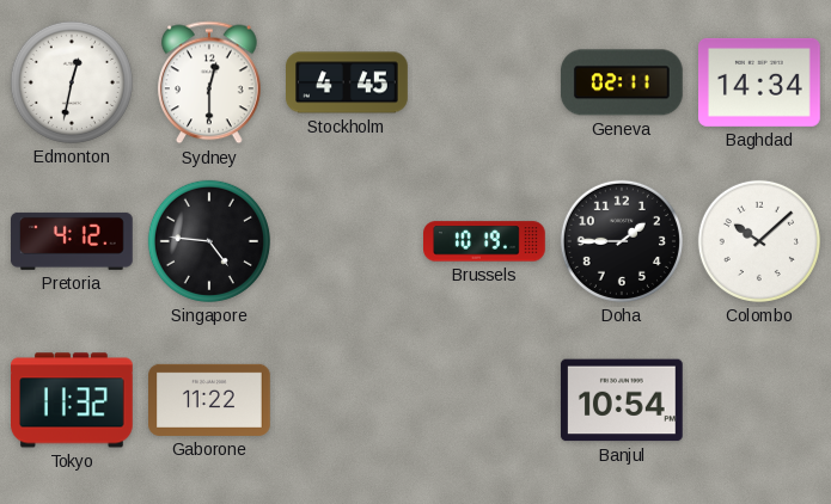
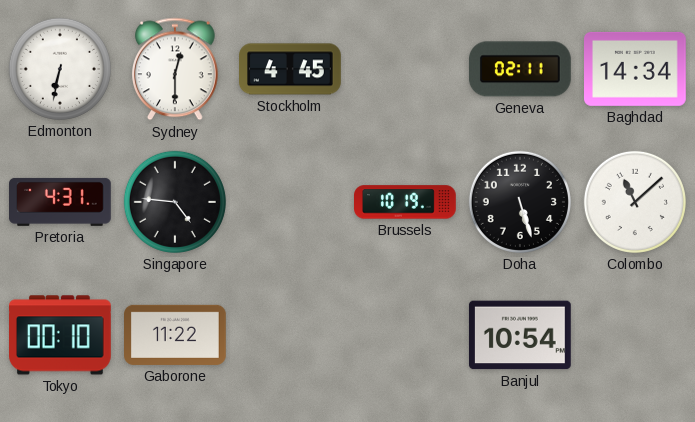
Edmonton: 12:32 -> 6:32 (60, 69)
Pretoria: 4:12 -> 4:31 (61, 202)
Doha: 1:45 -> 5:27 (520, 202)
Colombo: 10:08 -> 11:08 (635, 202)
Tokyo: 11:32 -> 00:10 (61, 335)
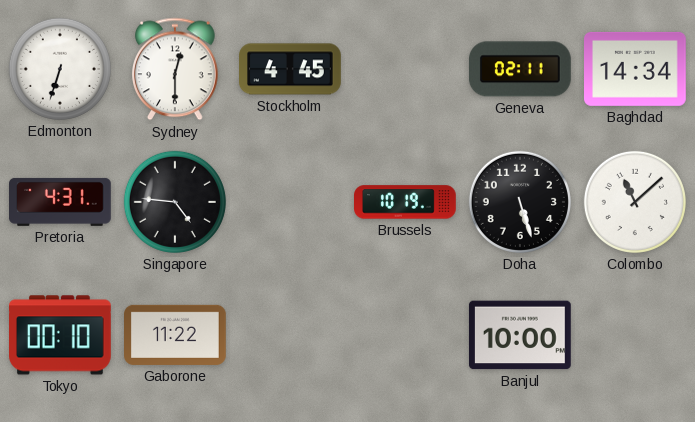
Edmonton: 6:32 -> 6:33 (60, 69)
Banjul: 10:54 -> 10:00 (520, 335)
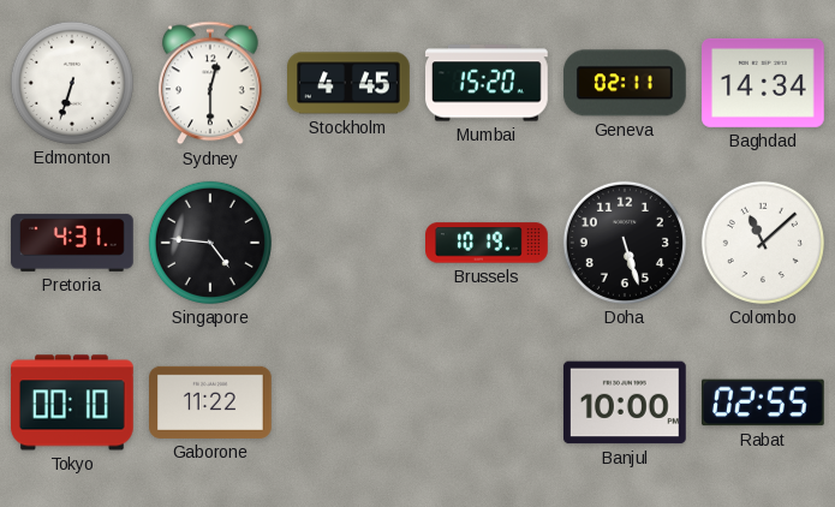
Mumbai: none -> 15:20 (488, 83)
Rabat: none -> 02:55 (763, 402)
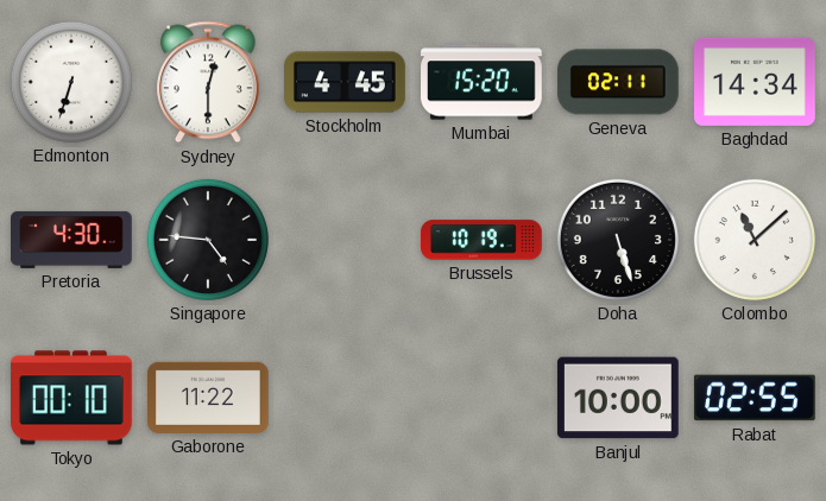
Pretoria: 4:31 -> 4:30 (72, 240)
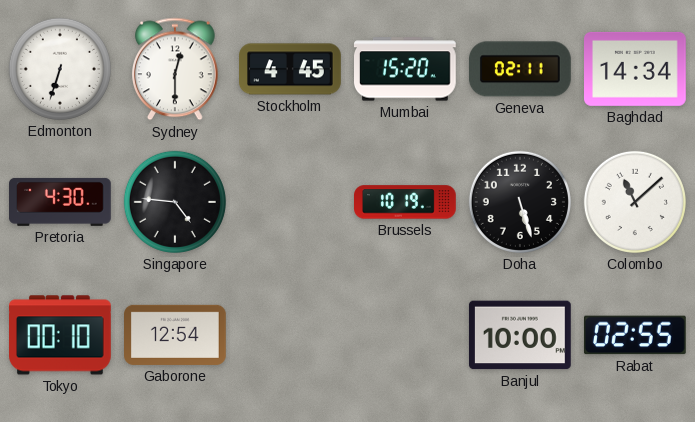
Gaborone: 11:22 -> 12:54 (176, 335)
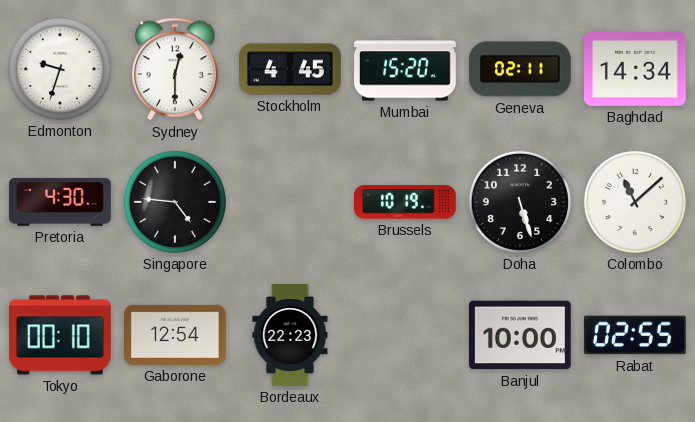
Edmonton: 6:33 -> 9:33 (60, 69)
Bordeaux: none -> 22:23 (290, 336)
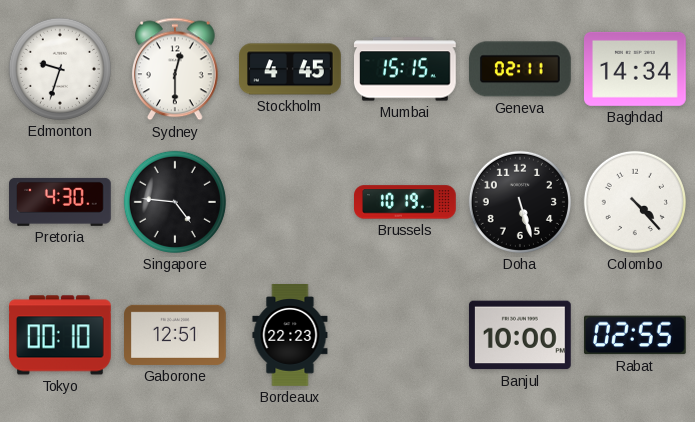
Mumbai: 15:20 -> 15:15 (406, 69)
Colombo: 11:08 -> 4:23 (635, 202)
Gaborone: 12:54 -> 12:51 (176, 335)
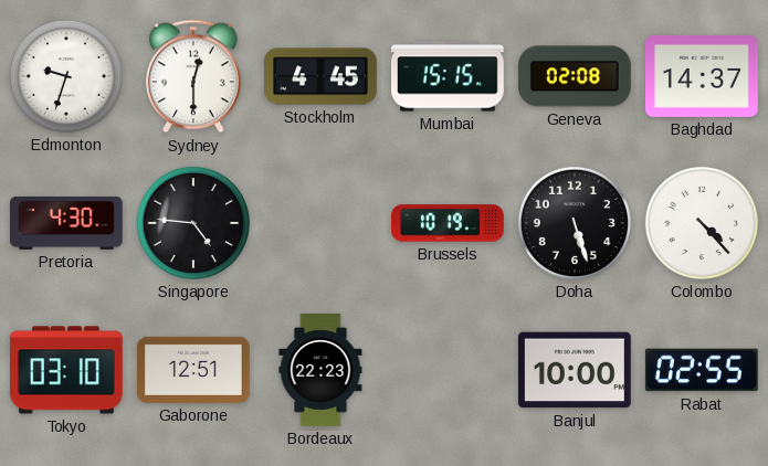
Geneva: 02:11 -> 02:08 (575, 76)
Baghdad: 14:34 -> 14:37 (703, 76)
Tokyo: 00:10 -> 03:10 (67, 370)
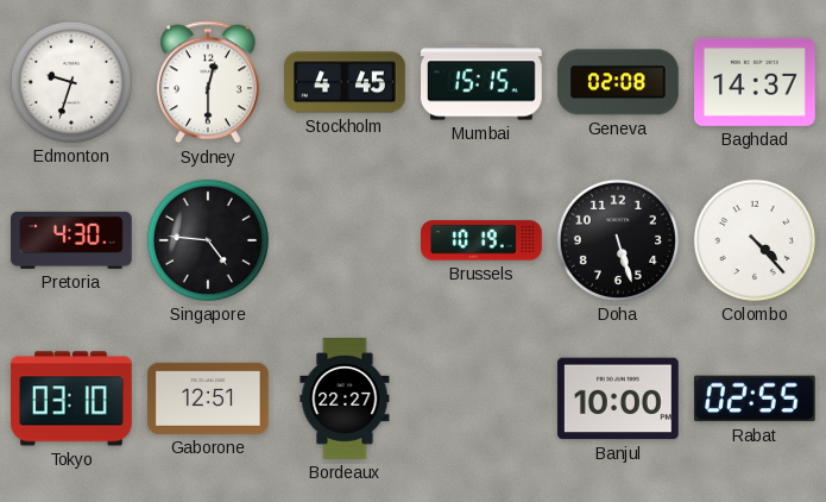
Bordeaux: 22:23 -> 22:27 (345, 400)
